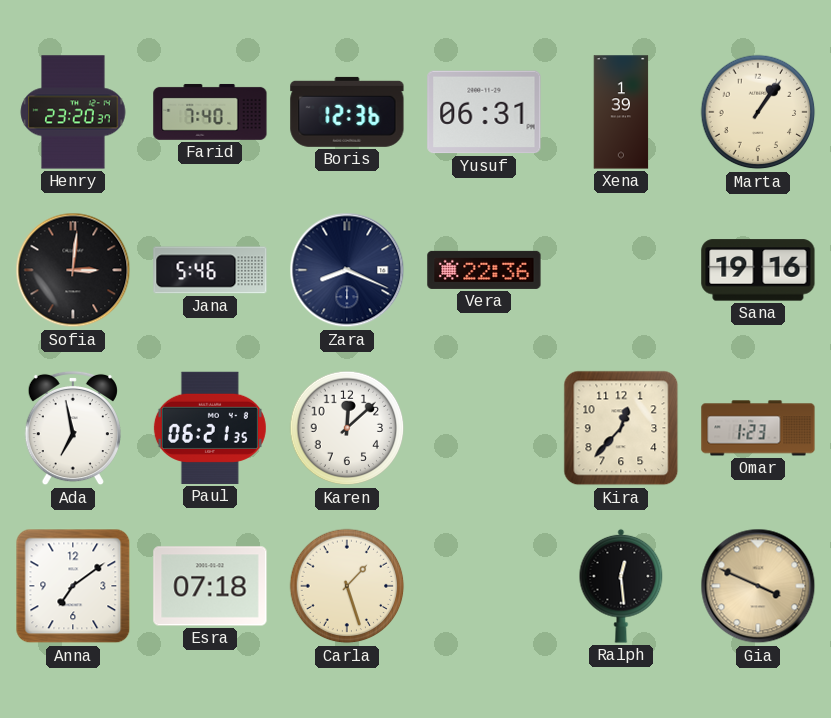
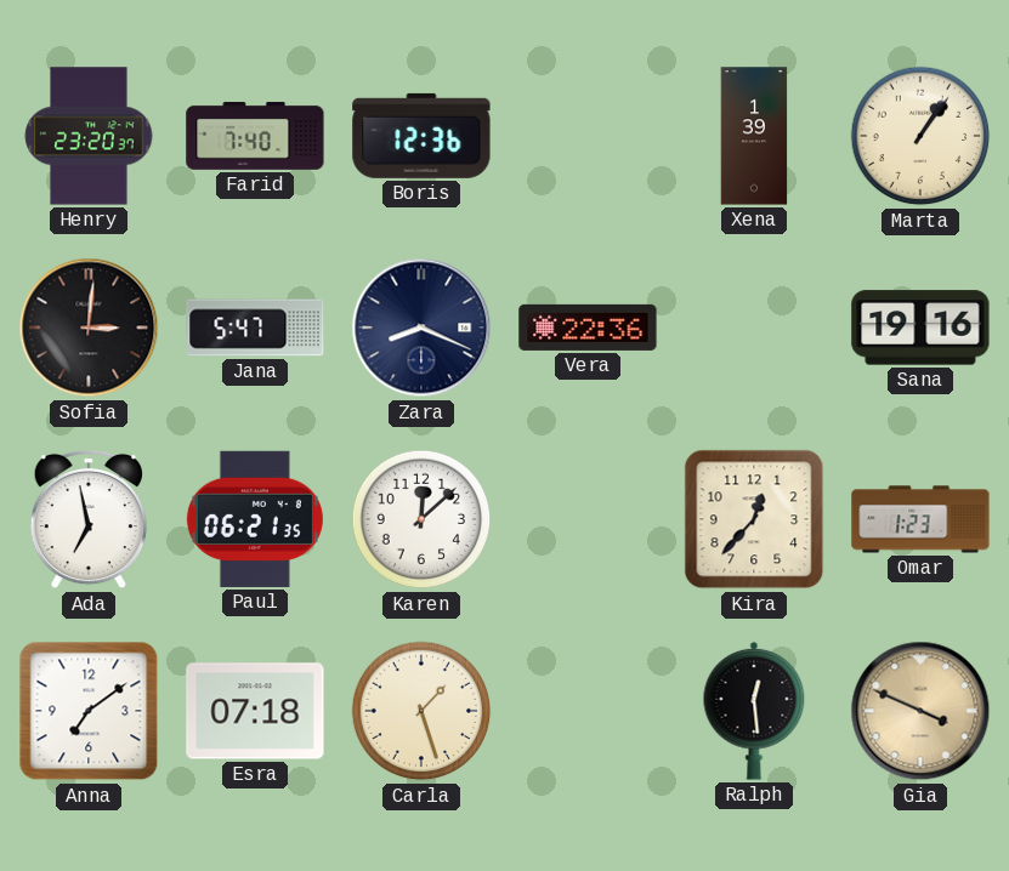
Yusuf: 06:31 -> none (484, 112)
Jana: 5:46 -> 5:47 (255, 328)
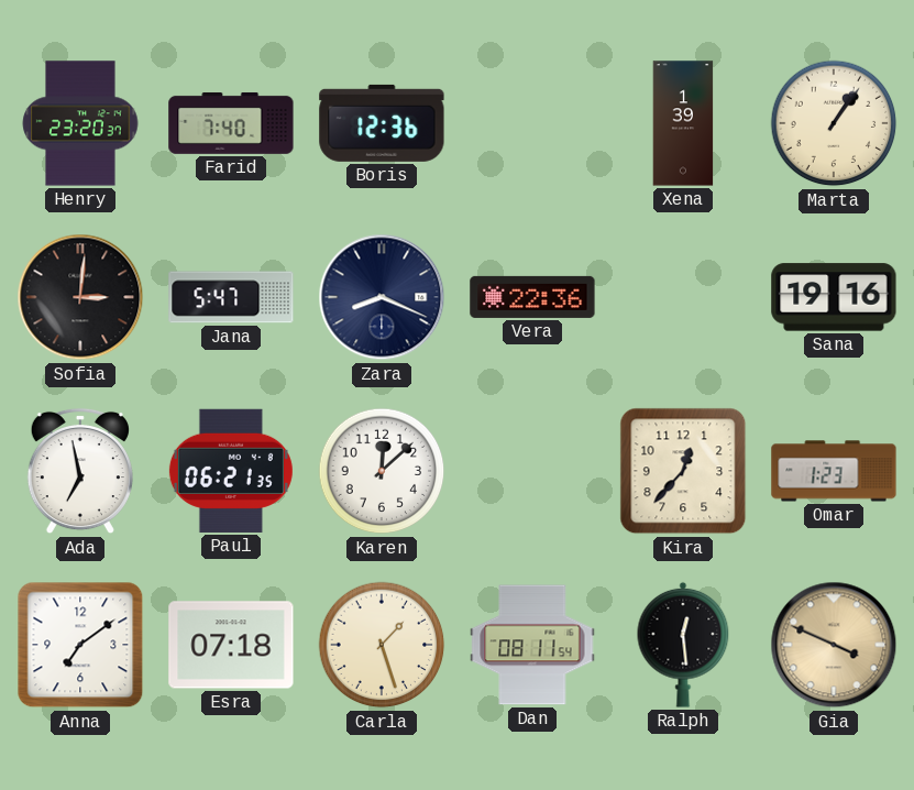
Dan: none -> 08:11 (532, 645)
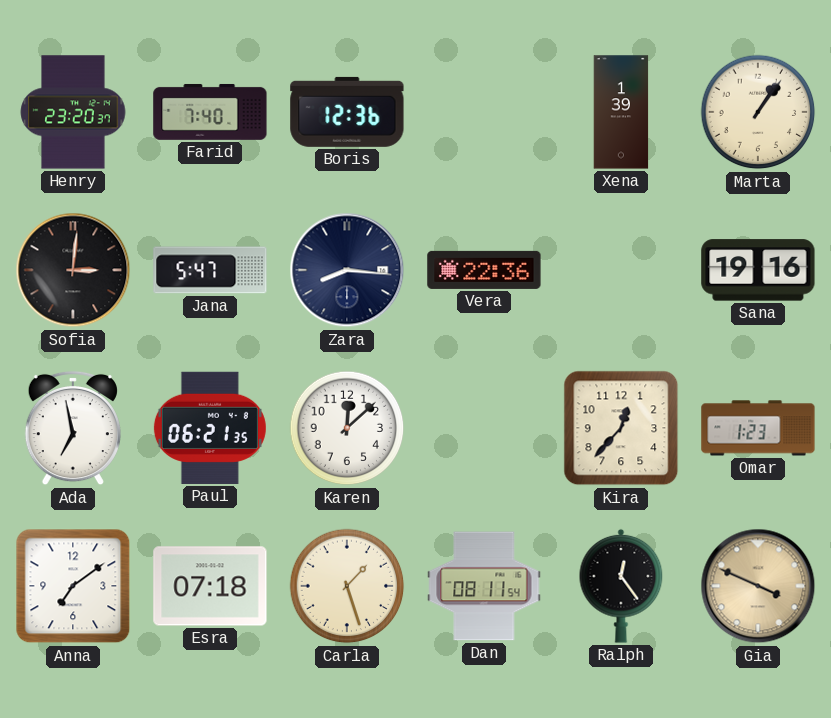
Zara: 8:19 -> 8:16 (347, 270)
Ralph: 12:29 -> 12:24 (621, 586)
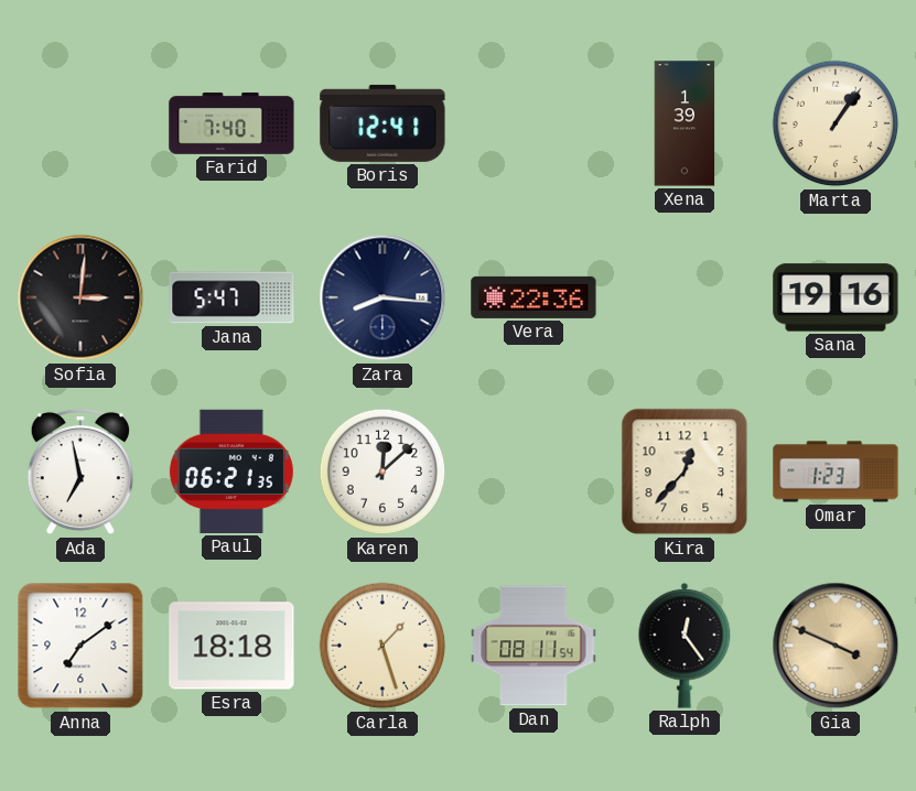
Henry: 23:20 -> none (73, 112)
Boris: 12:36 -> 12:41 (382, 123)
Esra: 07:18 -> 18:18 (231, 646)
